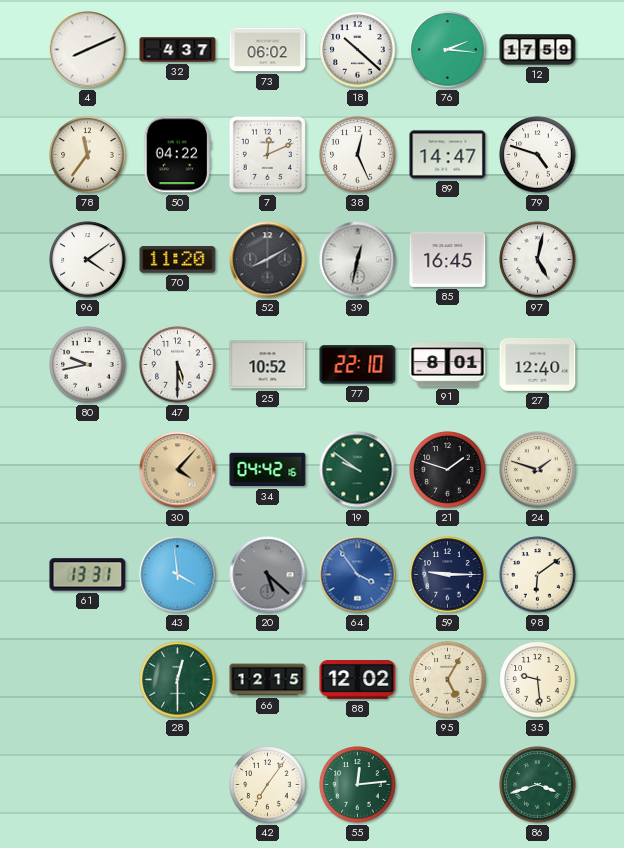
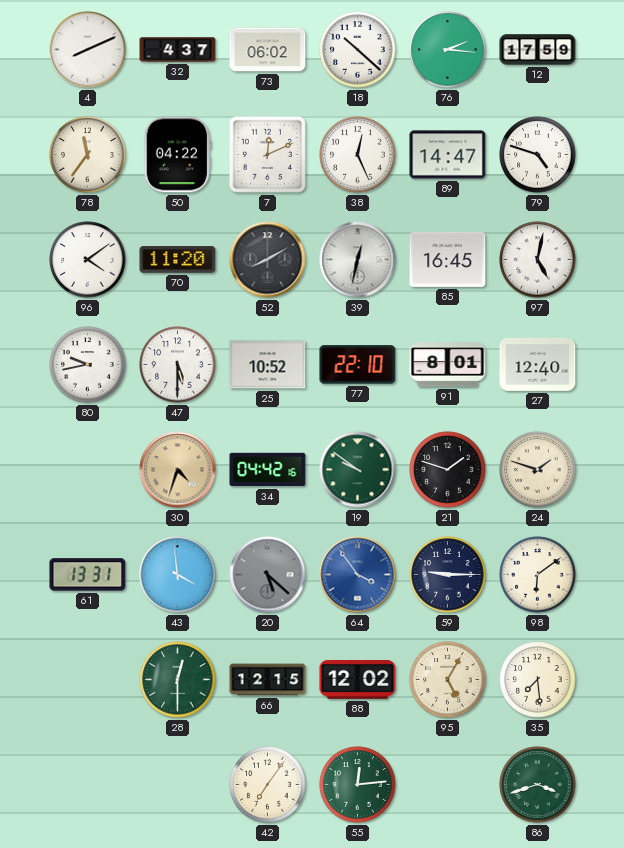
30: 4:07 -> 4:33 (178, 470)
35: 9:29 -> 7:29 (538, 680)
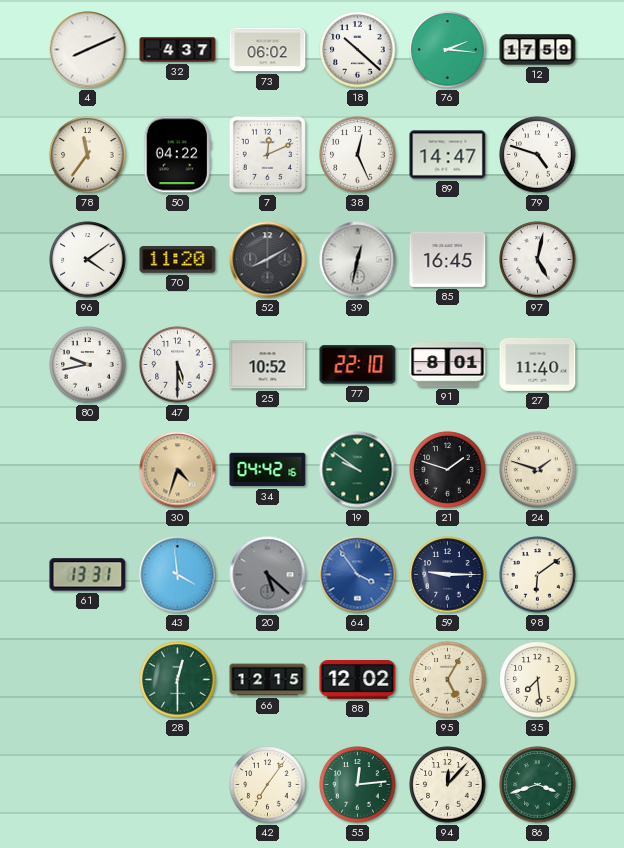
27: 12:40 -> 11:40 (538, 364)
94: none -> 12:07 (448, 785)
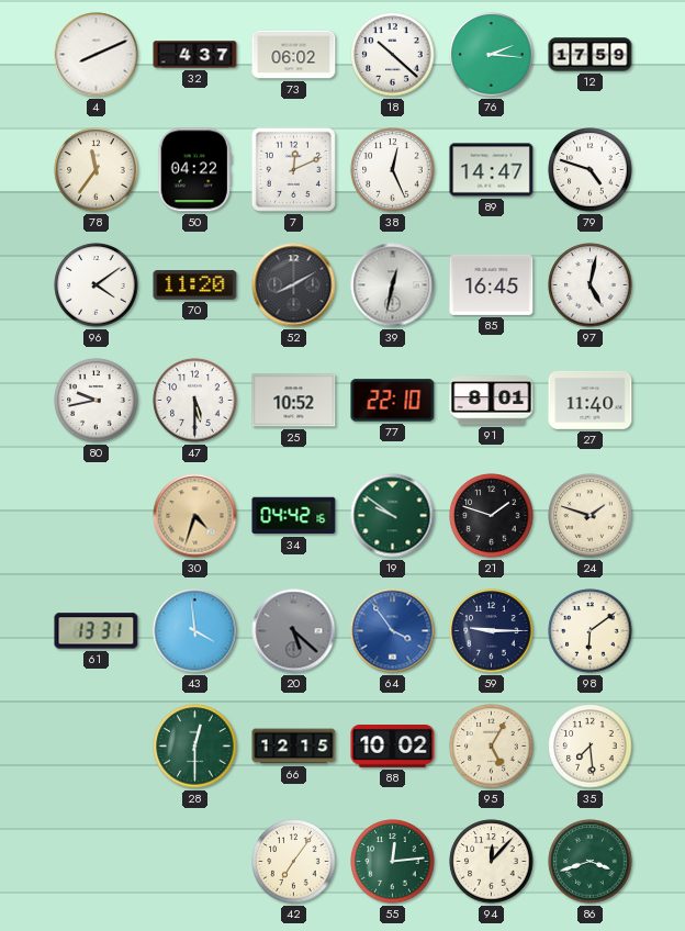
88: 12:02 -> 10:02 (393, 747)
